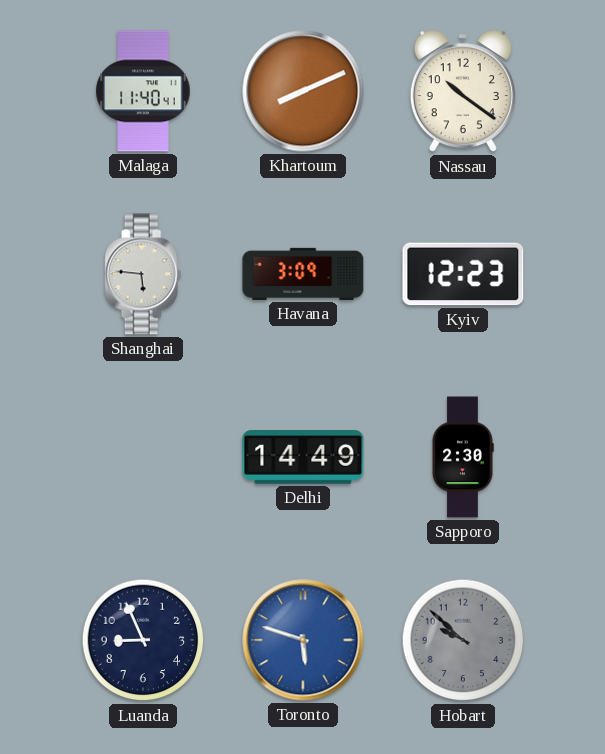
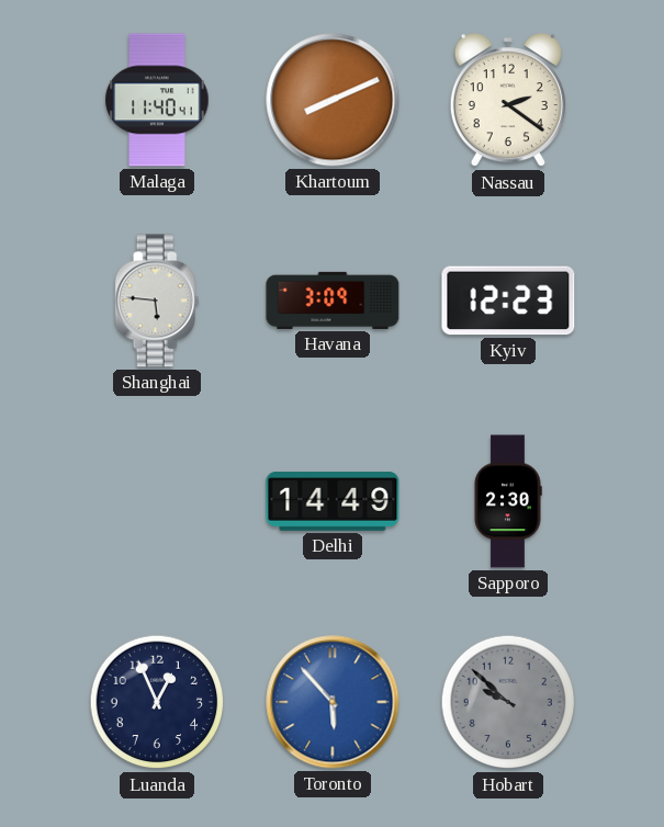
Nassau: 10:21 -> 2:21 (508, 100)
Luanda: 8:56 -> 12:56 (157, 702)
Toronto: 5:48 -> 5:53 (333, 702)
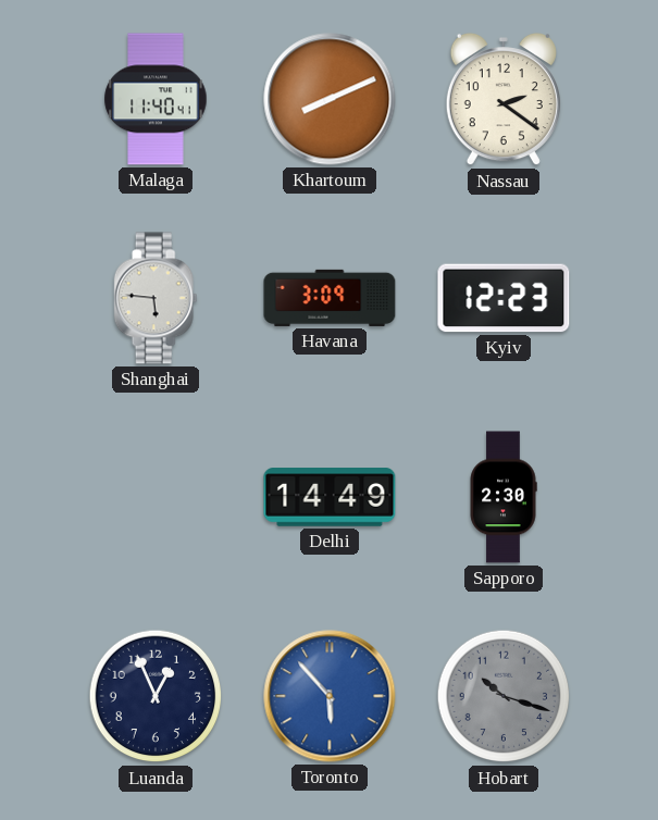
Hobart: 9:52 -> 10:18 (504, 696)
